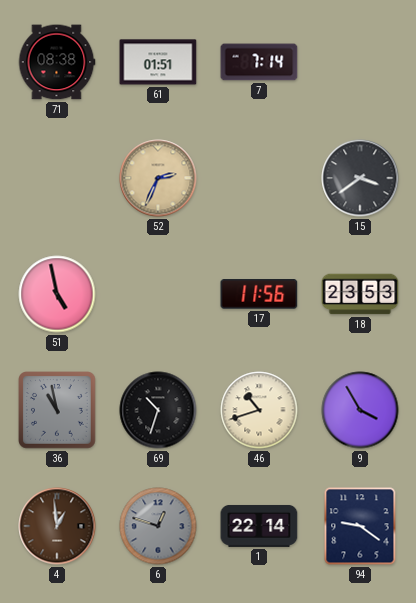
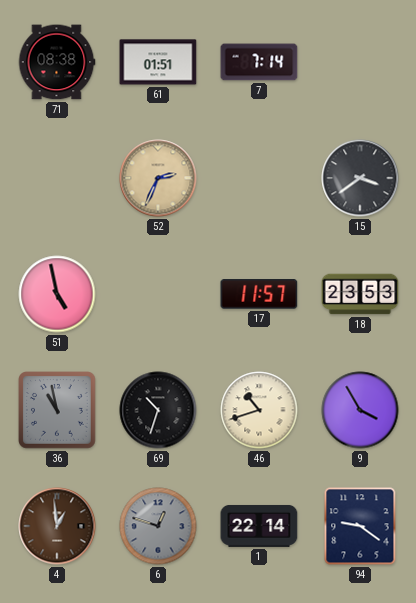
17: 11:56 -> 11:57 (259, 294)
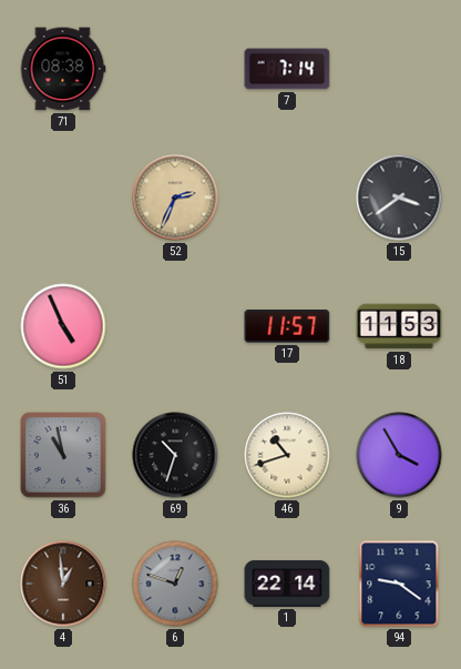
61: 01:51 -> none (158, 62)
51: 4:58 -> 4:56 (63, 326)
18: 23:53 -> 11:53 (399, 326)
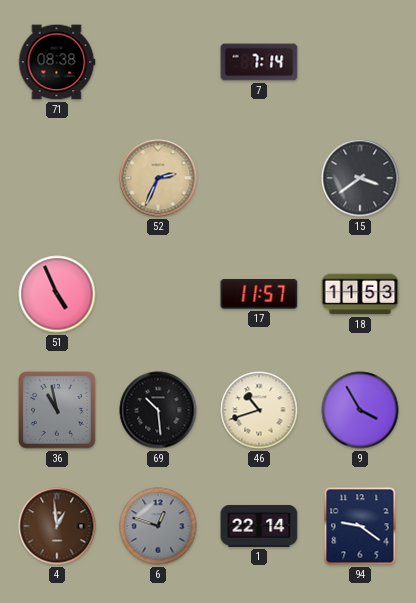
69: 10:33 -> 10:29 (158, 410)
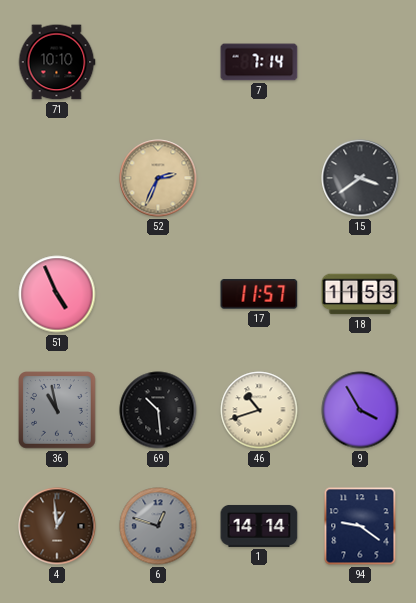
71: 08:38 -> 10:10 (57, 62)
1: 22:14 -> 14:14 (259, 526)
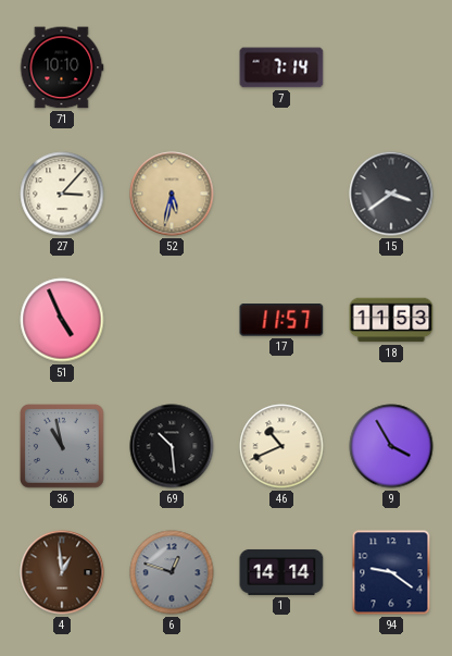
27: none -> 3:07 (62, 194)
52: 2:34 -> 5:32 (172, 194)
46: 10:42 -> 10:41 (281, 446)
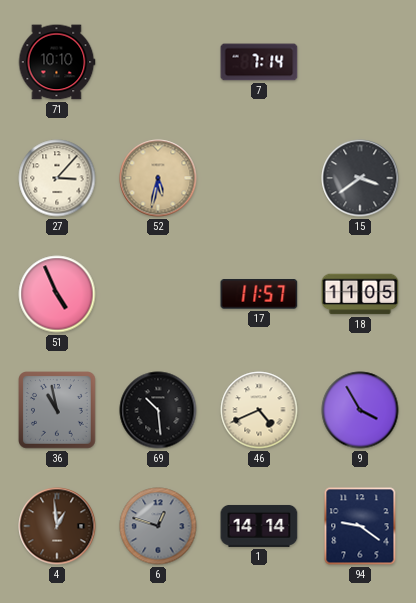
18: 11:53 -> 11:05 (360, 294)
46: 10:41 -> 4:41 (259, 410)
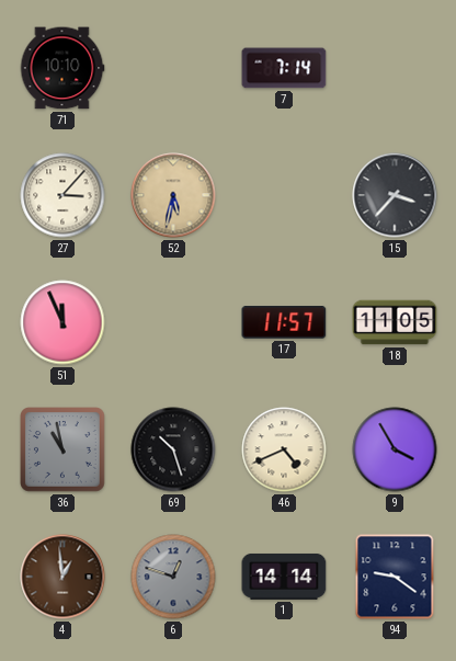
15: 3:39 -> 3:37 (395, 195)
51: 4:56 -> 11:56 (62, 322)
69: 10:29 -> 10:27 (173, 449)
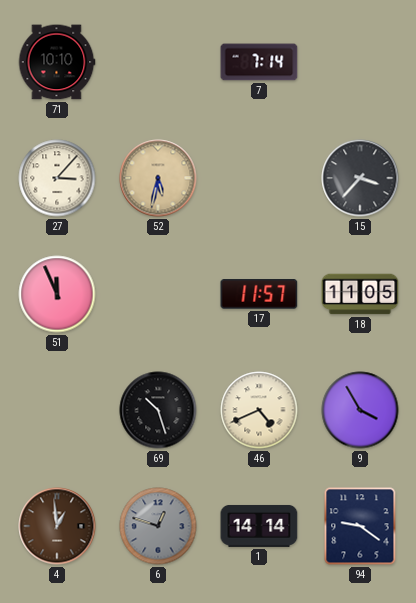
36: 10:58 -> none (64, 451)
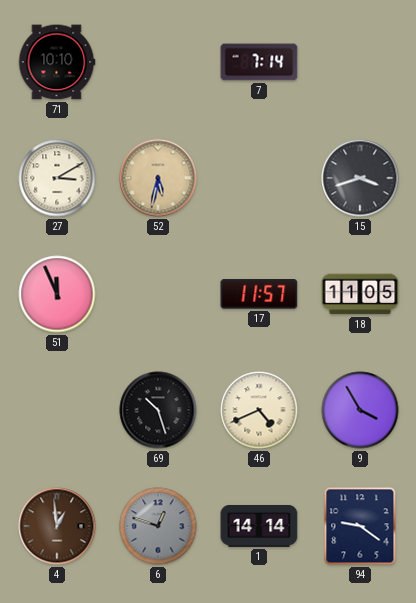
27: 3:07 -> 3:10 (57, 178)
15: 3:37 -> 3:42 (360, 178)
